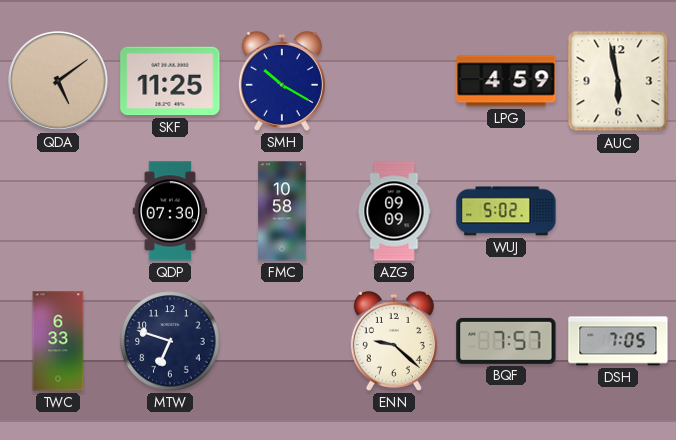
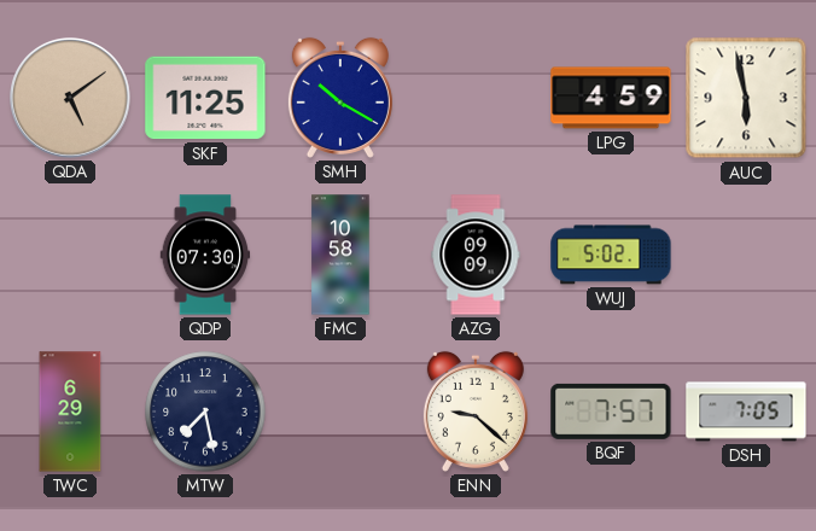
TWC: 6:33 -> 6:29 (70, 412)
MTW: 6:48 -> 7:28 (205, 412)
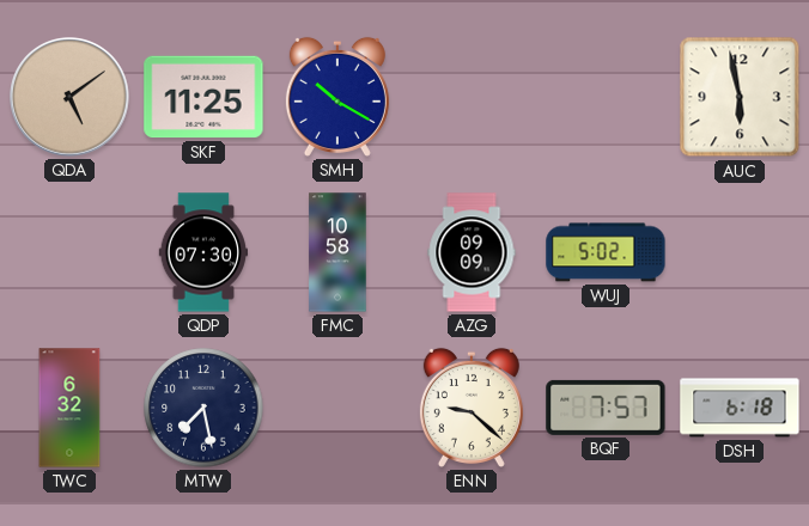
LPG: 4:59 -> none (611, 98)
TWC: 6:29 -> 6:32 (69, 408)
DSH: 7:05 -> 6:18 (740, 408)
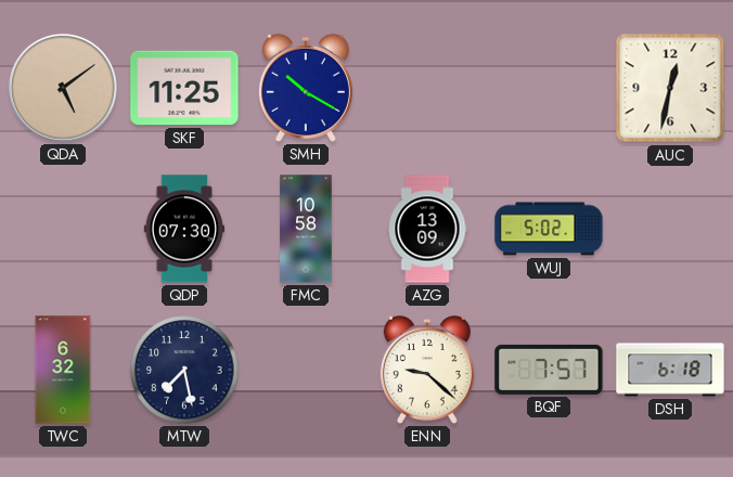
AUC: 5:58 -> 12:32 (670, 88)
AZG: 09:09 -> 13:09 (427, 229)
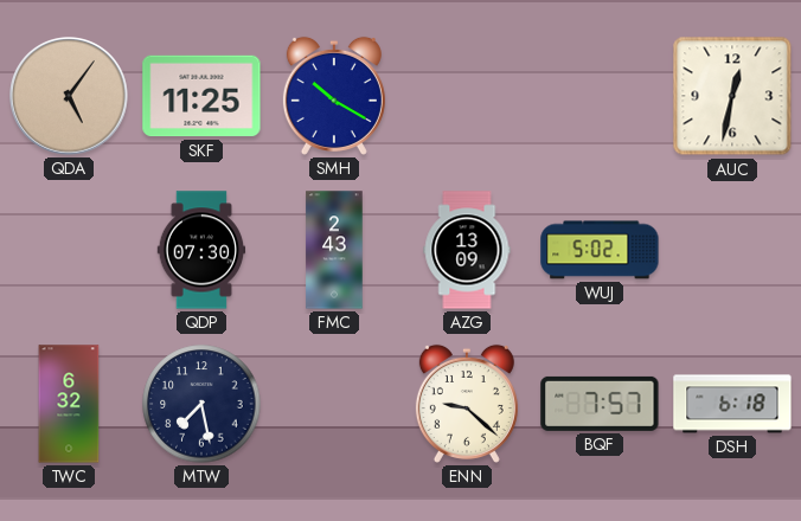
QDA: 5:09 -> 5:06 (70, 97)
FMC: 10:58 -> 2:43 (334, 250)
